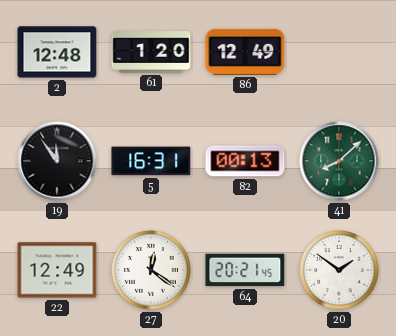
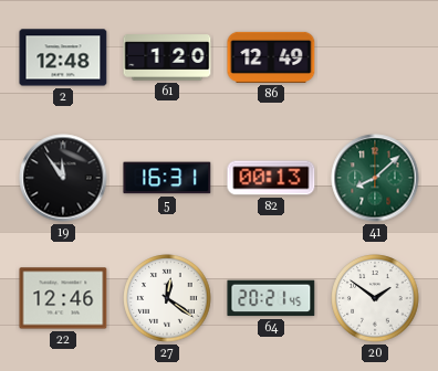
22: 12:49 -> 12:46 (63, 298)
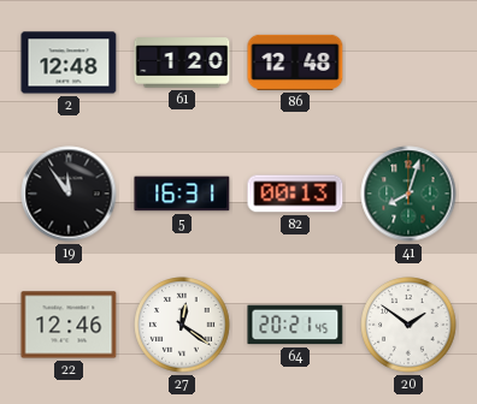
86: 12:49 -> 12:48 (295, 63)
41: 8:08 -> 8:03 (408, 194)
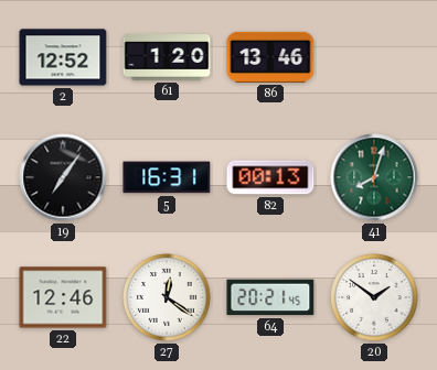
2: 12:48 -> 12:52 (63, 57)
86: 12:48 -> 13:46 (270, 57)
19: 11:54 -> 7:06 (63, 177)
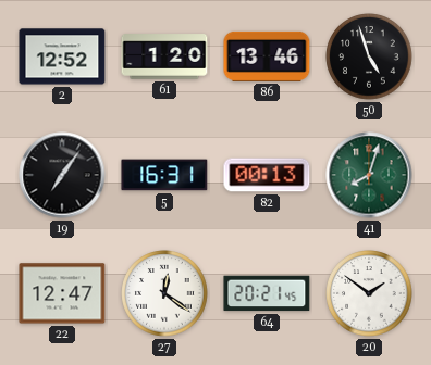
50: none -> 4:57 (369, 56)
22: 12:46 -> 12:47 (62, 293)
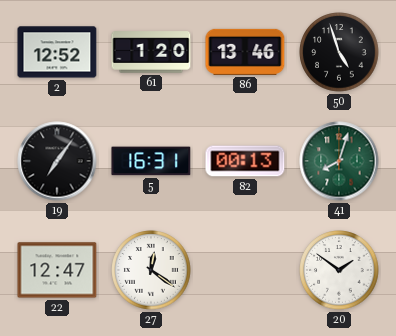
64: 20:21 -> none (267, 293)
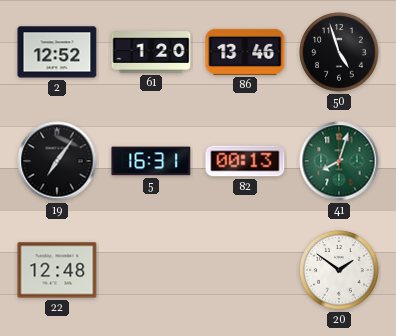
22: 12:47 -> 12:48 (57, 270)
27: 12:21 -> none (151, 270)
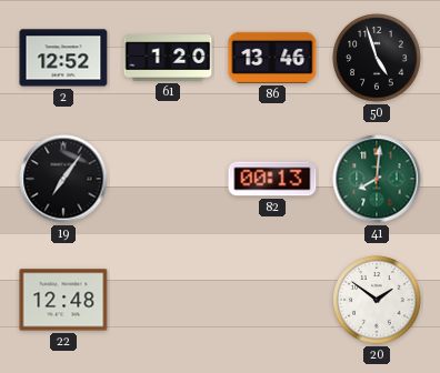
5: 16:31 -> none (151, 161)
41: 8:03 -> 8:01 (377, 179)
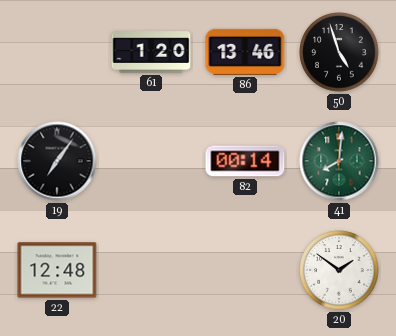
2: 12:52 -> none (63, 58)
82: 00:13 -> 00:14 (245, 161)
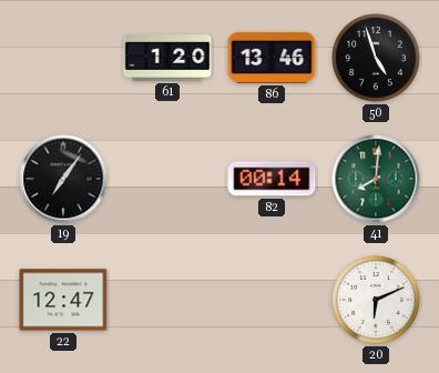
22: 12:48 -> 12:47 (63, 300)
20: 1:51 -> 6:11 (376, 300)
